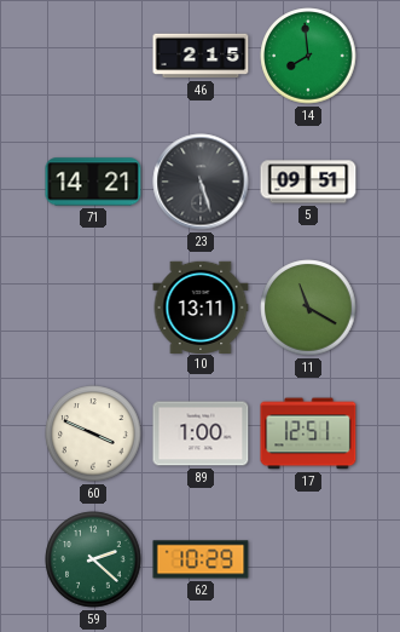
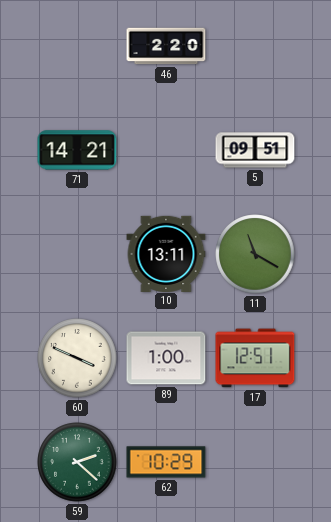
46: 2:15 -> 2:20 (166, 46)
14: 7:59 -> none (308, 56)
23: 5:27 -> none (201, 182)
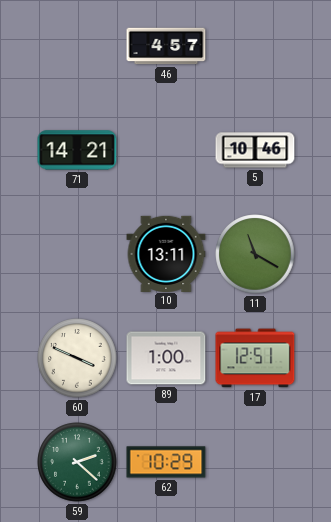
46: 2:20 -> 4:57 (166, 46)
5: 09:51 -> 10:46 (255, 150)
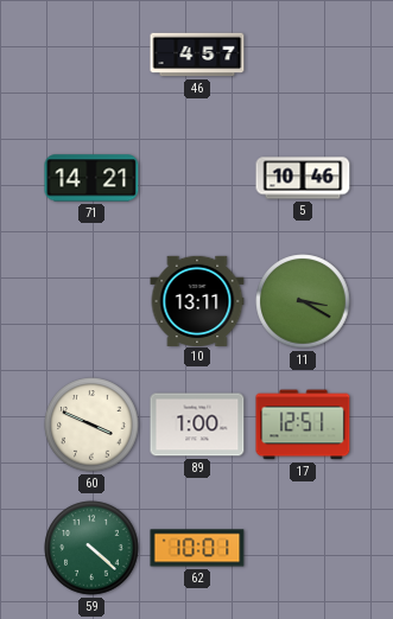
11: 11:20 -> 3:20 (303, 301)
59: 2:22 -> 4:22 (91, 548)
62: 10:29 -> 10:01 (197, 548)
